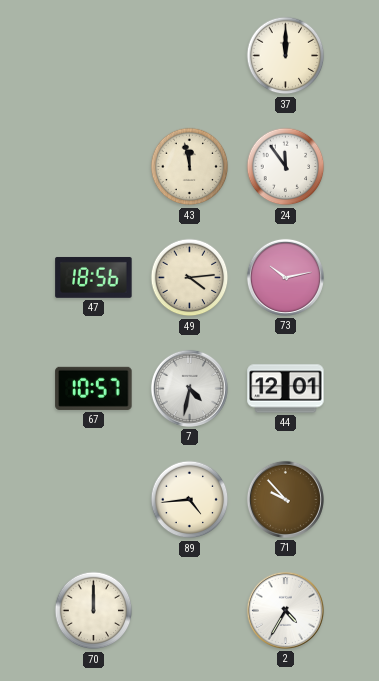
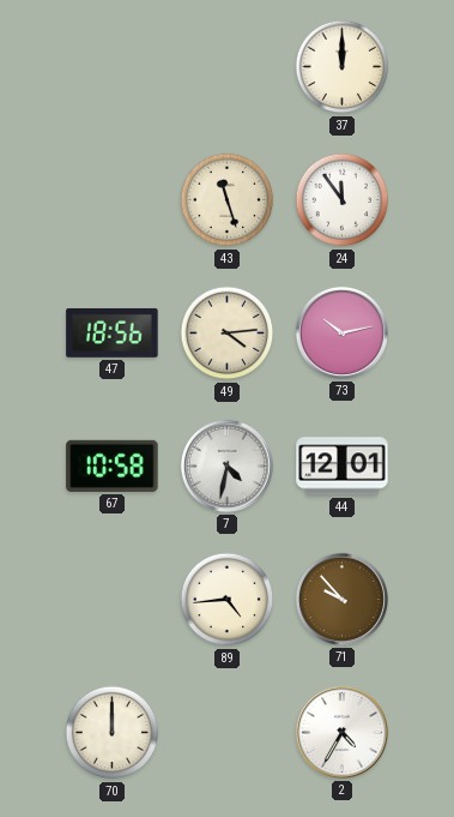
43: 11:58 -> 11:27 (228, 200)
67: 10:57 -> 10:58 (113, 465)
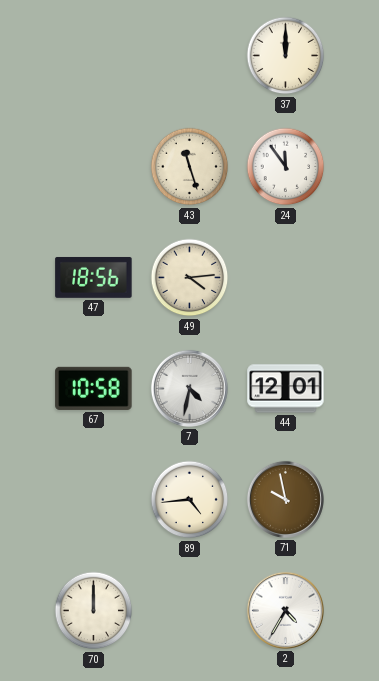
73: 10:13 -> none (341, 332)
71: 9:53 -> 9:58 (285, 499)
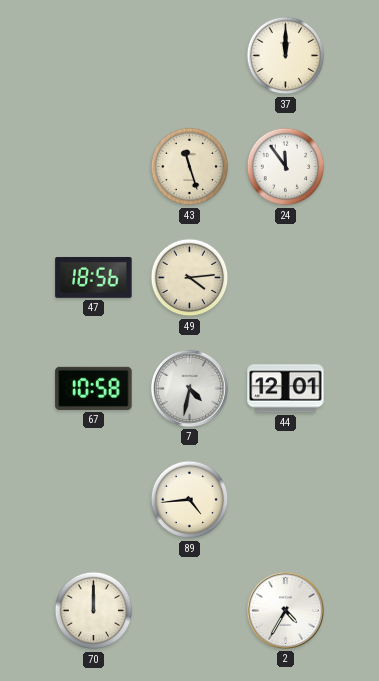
71: 9:58 -> none (285, 499)
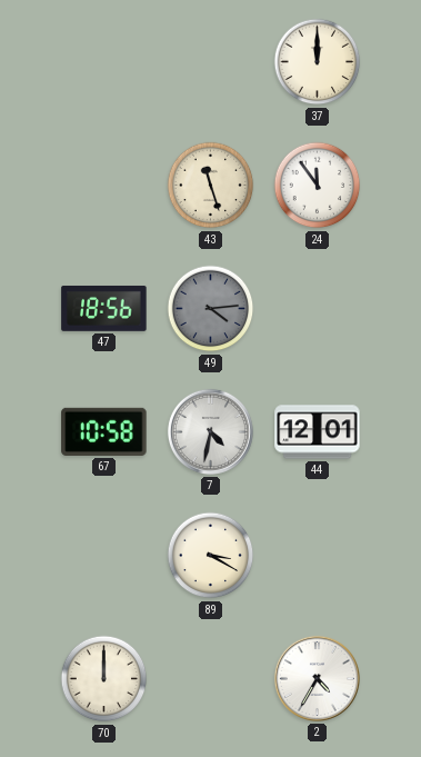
49 dial: cream -> grey (211, 309)
89: 4:44 -> 3:20 (211, 556)
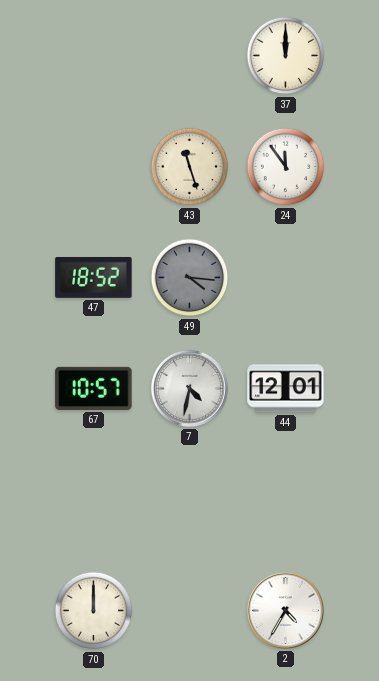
47: 18:56 -> 18:52 (94, 277)
49: 4:14 -> 4:16 (190, 278)
67: 10:58 -> 10:57 (94, 388)
89: 3:20 -> none (211, 556)
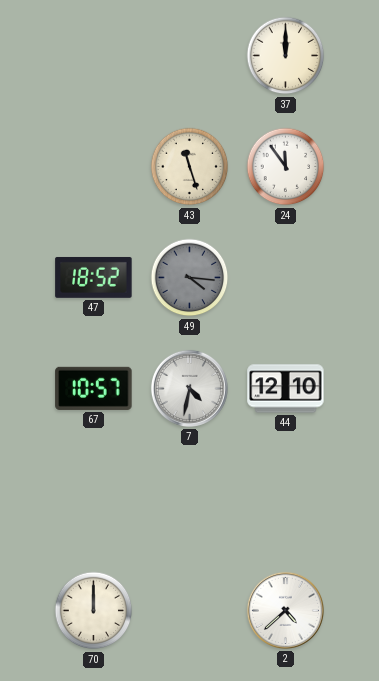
44: 12:01 -> 12:10 (286, 389)
2: 4:35 -> 4:38 (285, 610)
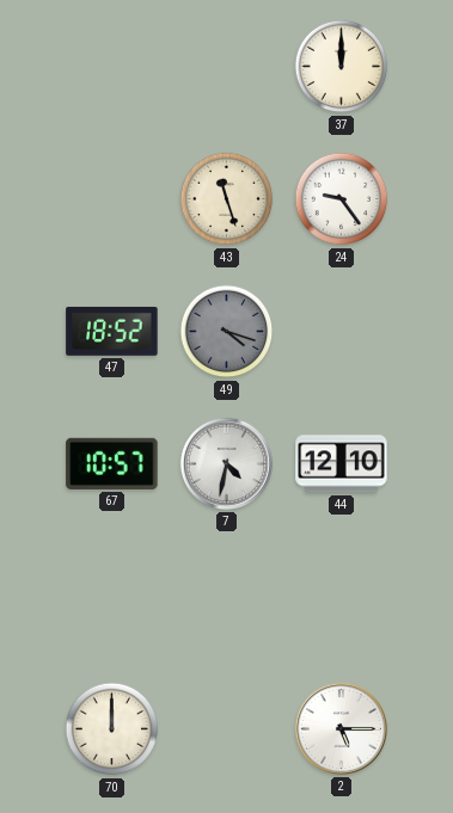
24: 11:54 -> 9:24 (342, 199)
49: 4:16 -> 4:18 (227, 332)
2: 4:38 -> 5:15 (341, 728)
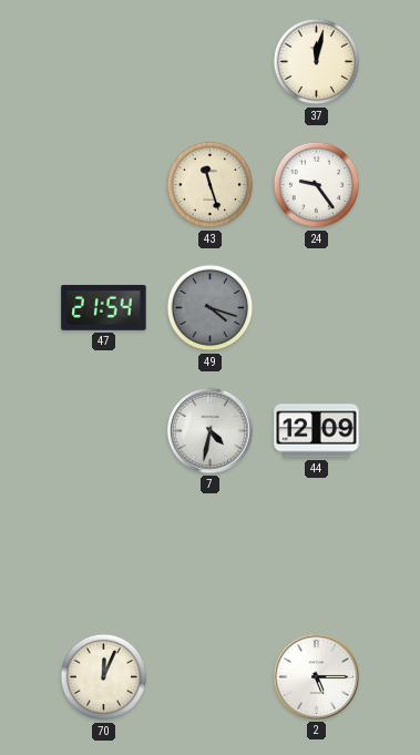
37: 12:00 -> 12:02 (317, 62)
47: 18:52 -> 21:54 (104, 307)
67: 10:57 -> none (112, 463)
44: 12:10 -> 12:09 (317, 431)
70: 12:00 -> 12:04 (104, 677)
